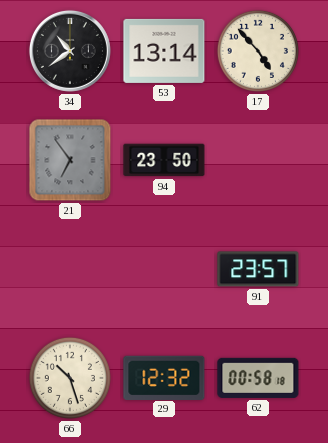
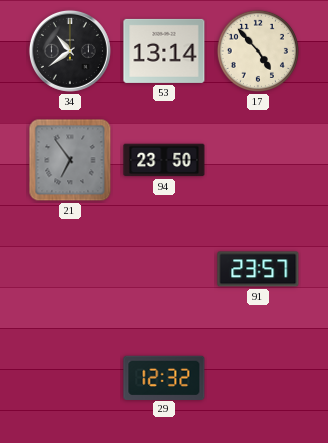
66: 10:27 -> none (70, 378)
62: 00:58 -> none (258, 378)
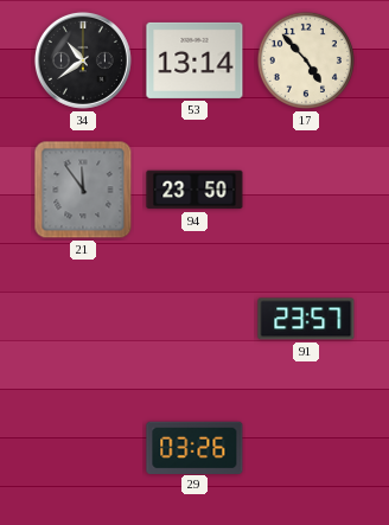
21: 6:54 -> 11:54 (83, 190)
29: 12:32 -> 03:26 (194, 447)
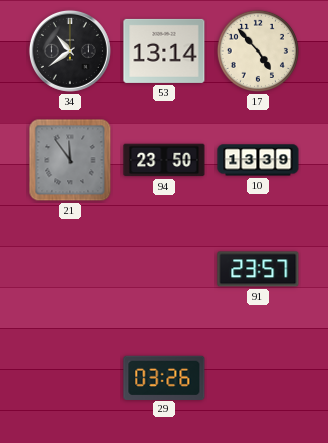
10: none -> 13:39 (258, 160)
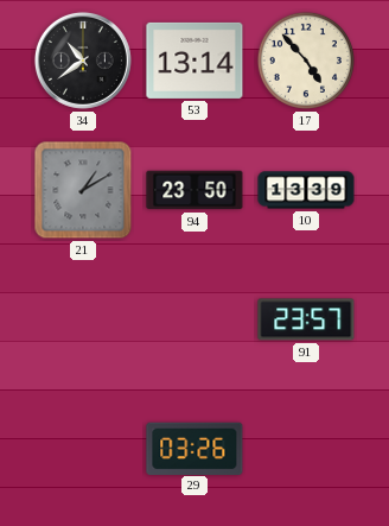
21: 11:54 -> 1:10 (83, 190)
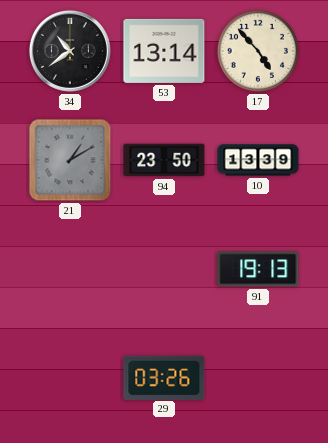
91: 23:57 -> 19:13 (258, 269)
